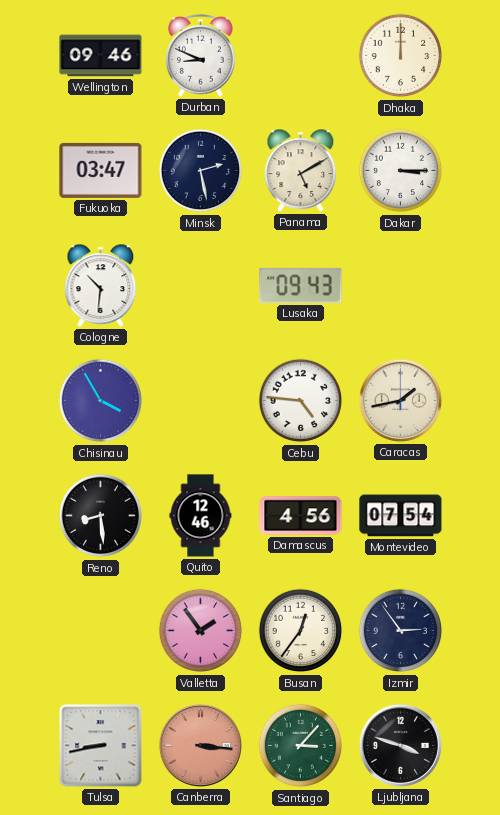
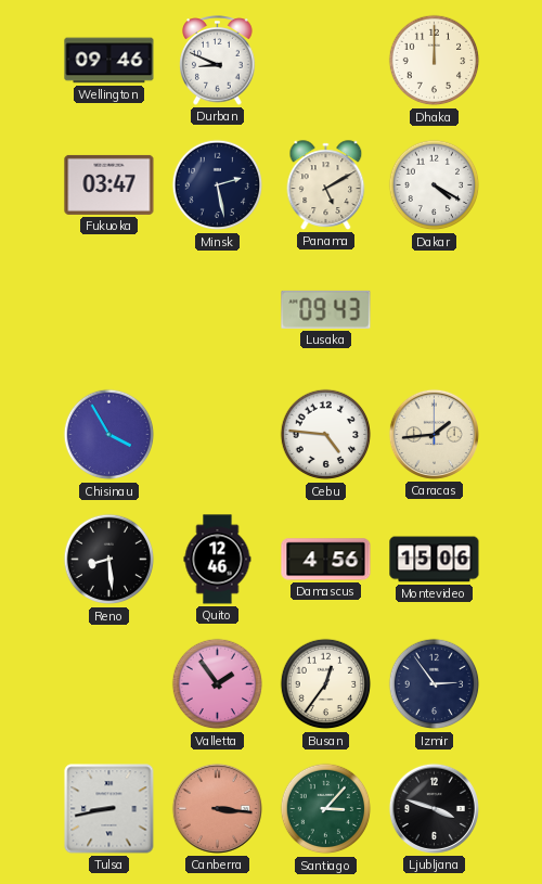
Dakar: 3:15 -> 4:20 (435, 185)
Cologne: 10:31 -> none (101, 286)
Caracas: 1:43 -> 1:44 (434, 434)
Montevideo: 07:54 -> 15:06 (435, 560)
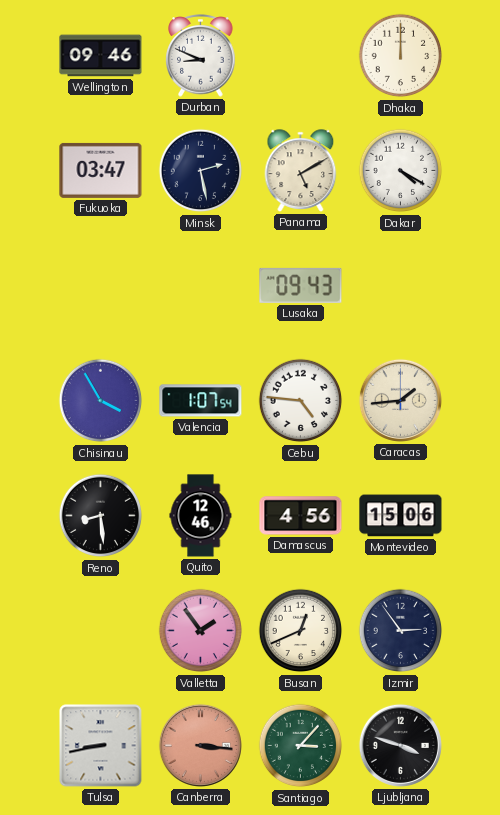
Valencia: none -> 1:07 (201, 401)
Busan: 12:36 -> 12:41 (301, 631)
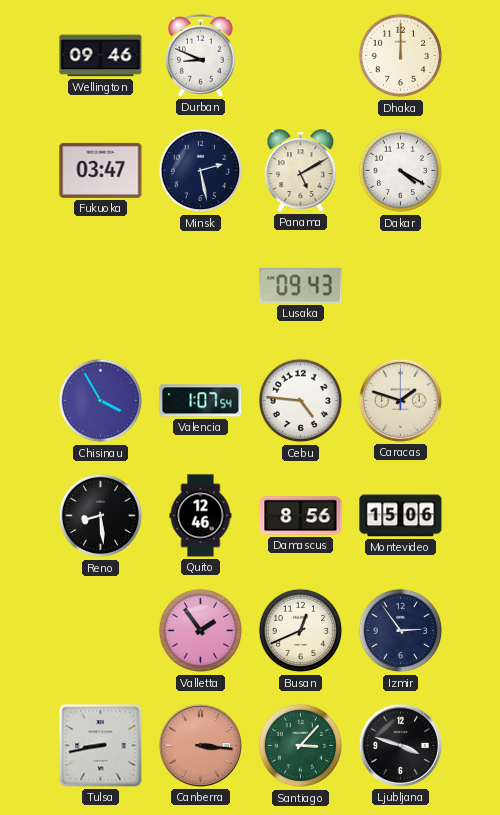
Caracas: 1:44 -> 1:48 (400, 400)
Damascus: 4:56 -> 8:56 (301, 516)
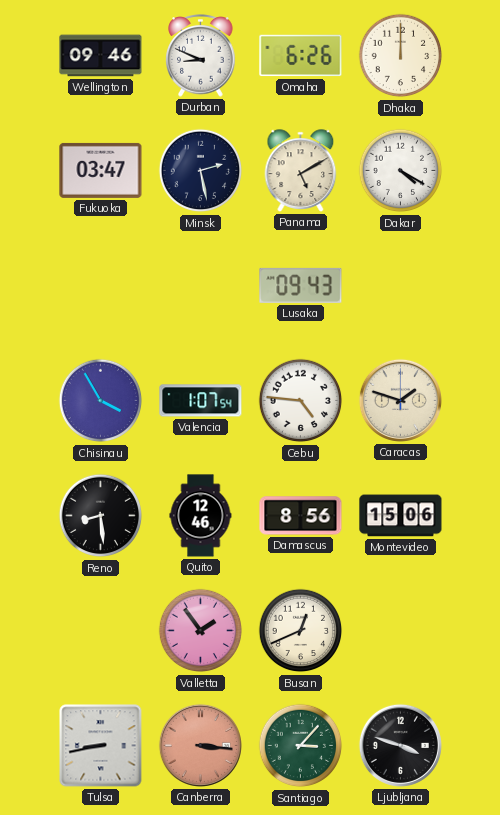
Omaha: none -> 6:26 (301, 56)
Izmir: 2:54 -> none (401, 631)
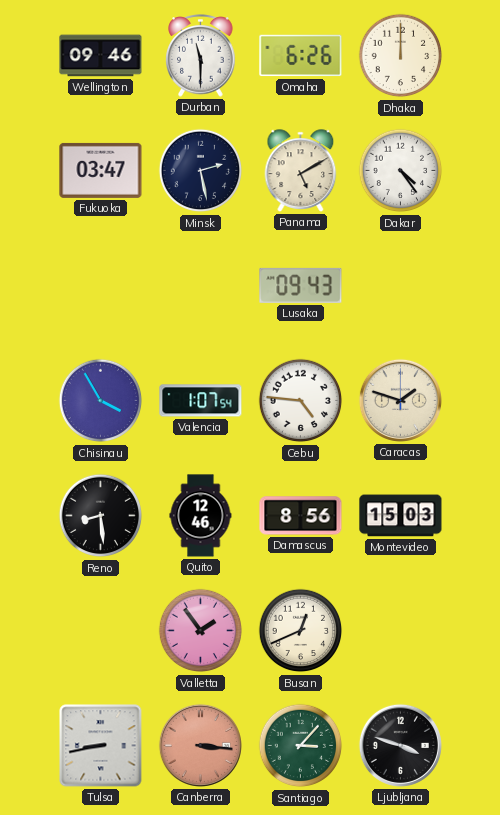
Durban: 8:49 -> 11:30 (201, 56)
Dakar: 4:20 -> 4:24 (401, 171)
Montevideo: 15:06 -> 15:03 (401, 516)
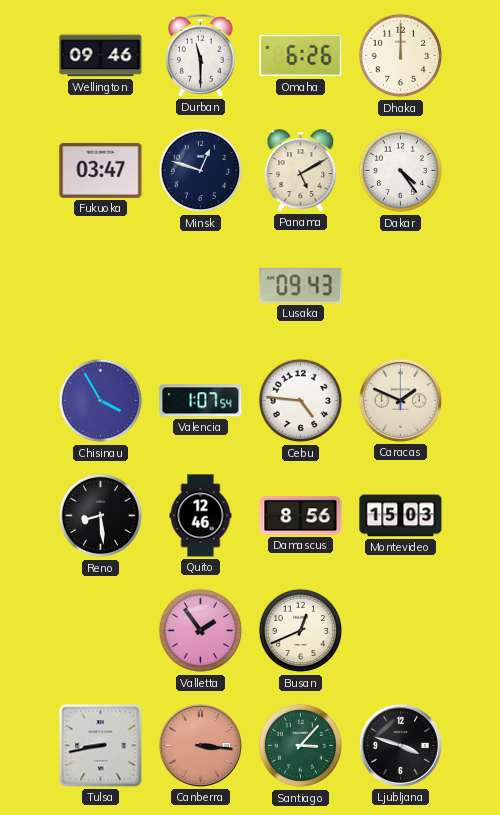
Minsk: 2:28 -> 12:48 (201, 171)
Caracas: 1:48 -> 1:49 (400, 400)
